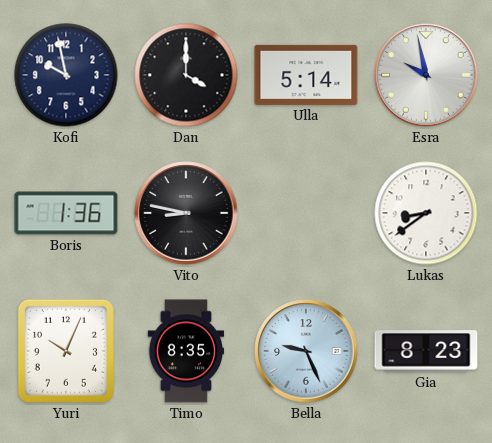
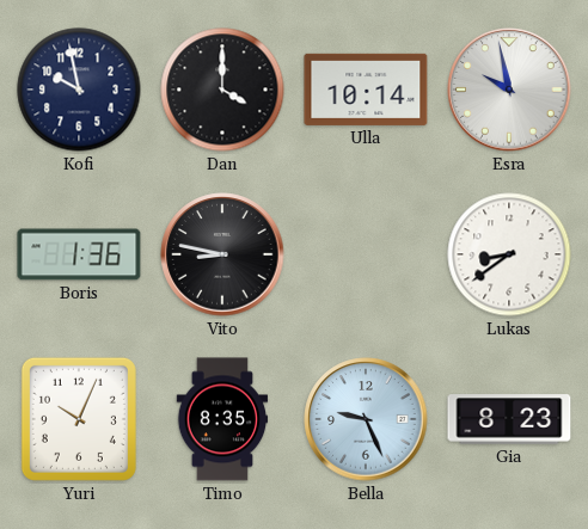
Ulla: 5:14 -> 10:14 (366, 90)
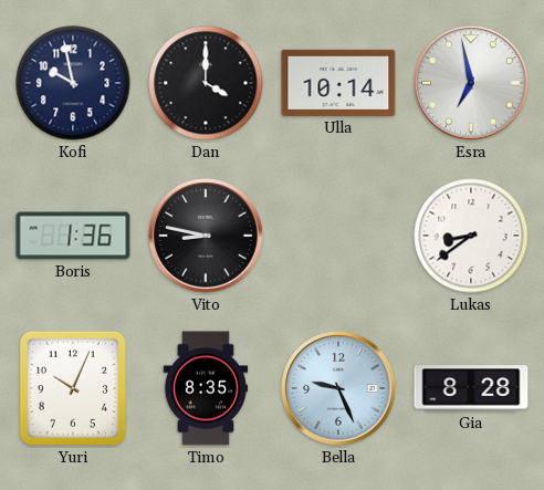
Esra: 9:58 -> 6:58 (471, 83)
Gia: 8:23 -> 8:28 (471, 388)
